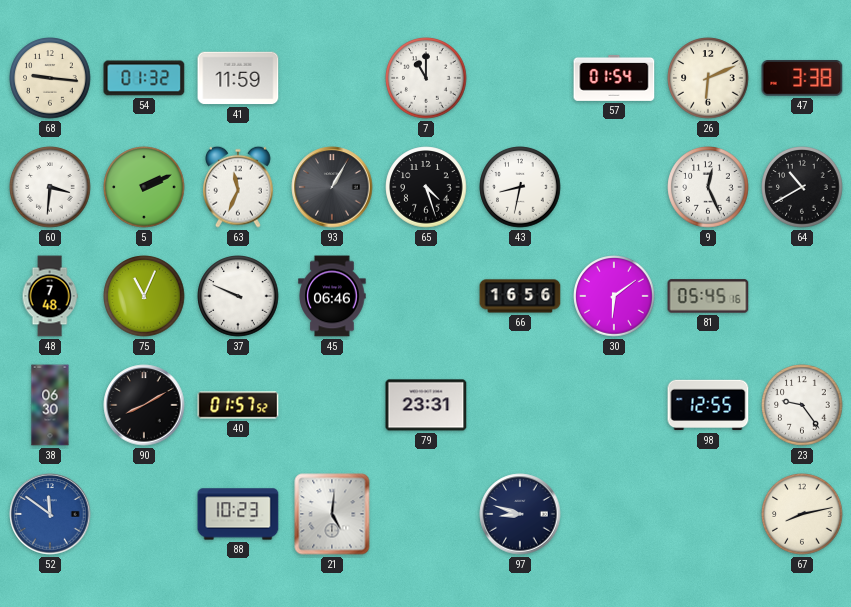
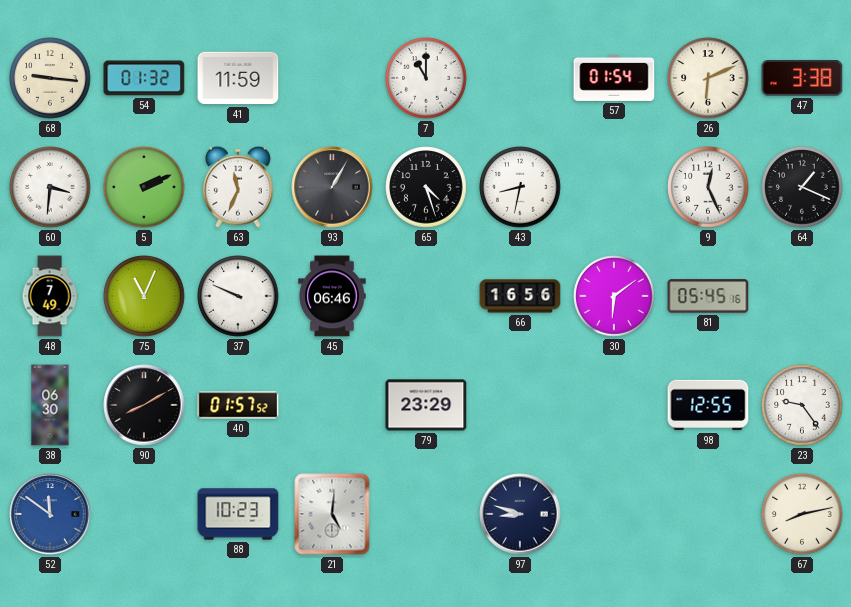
64: 10:40 -> 1:19 (802, 187)
48: 7:48 -> 7:49 (50, 296)
79: 23:31 -> 23:29 (426, 405)
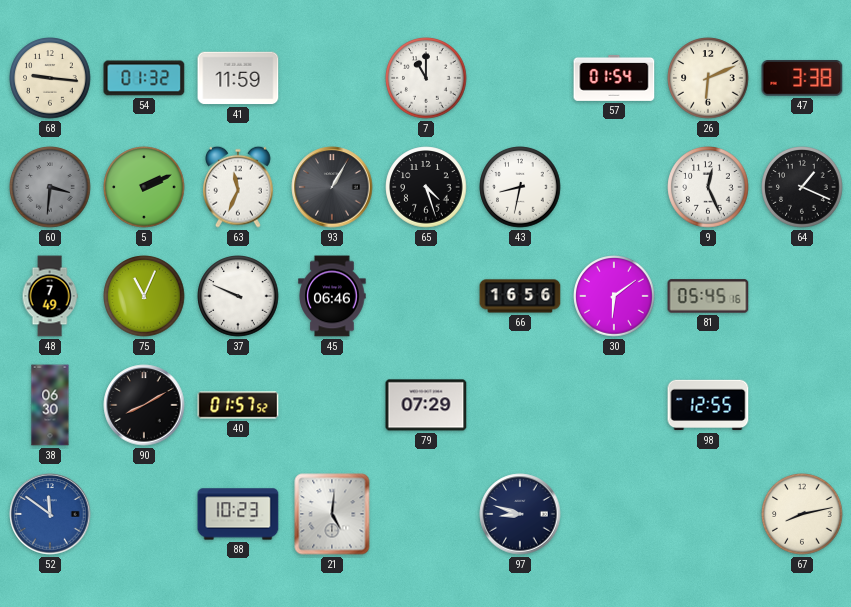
60 dial: white -> grey (50, 187)
79: 23:29 -> 07:29 (426, 405)
23: 9:24 -> none (802, 405)
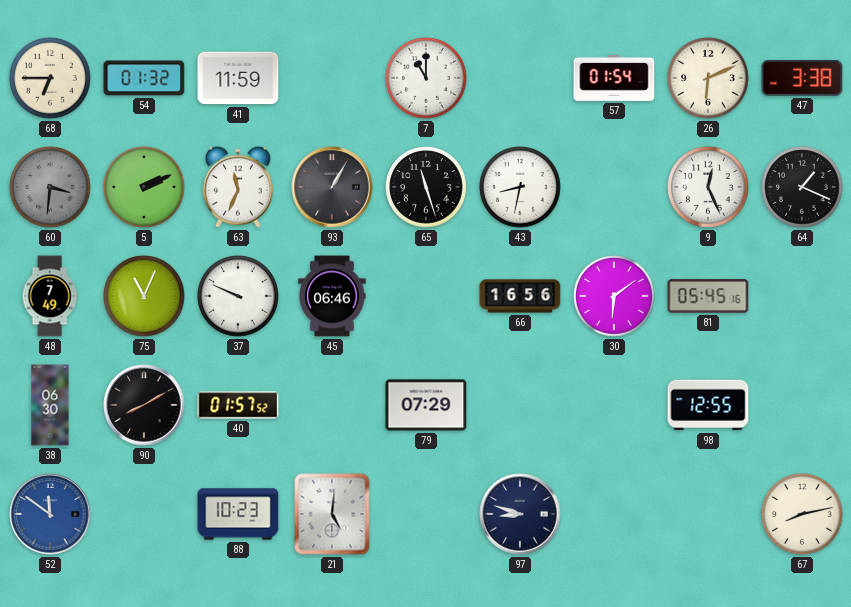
68: 9:16 -> 6:45 (50, 78)
65: 4:27 -> 11:27 (426, 187)
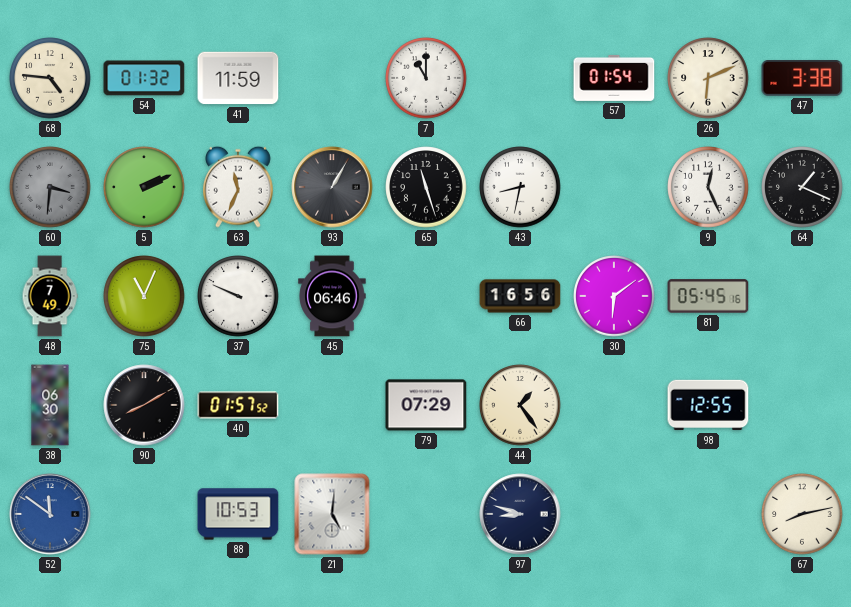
68: 6:45 -> 4:46 (50, 78)
44: none -> 1:24 (520, 405)
88: 10:23 -> 10:53 (238, 514)
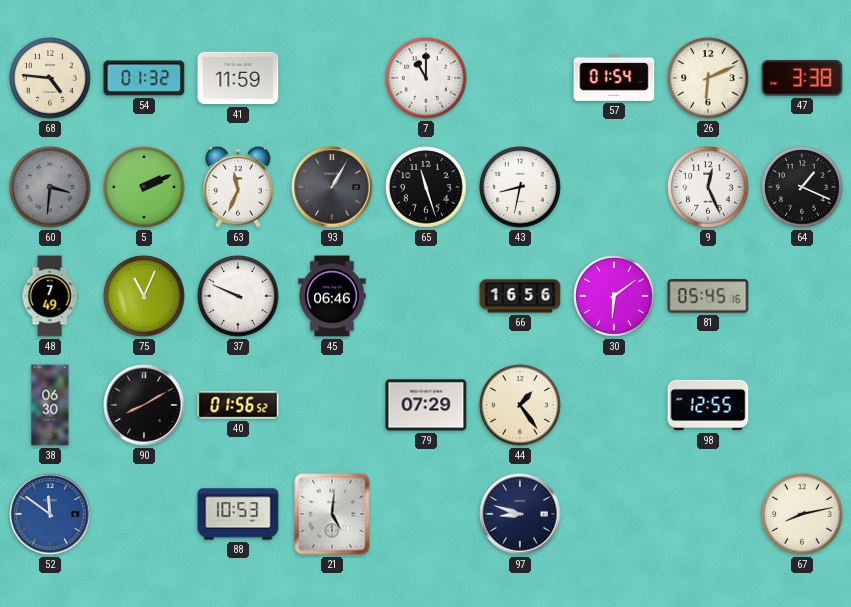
40: 01:57 -> 01:56 (238, 405)
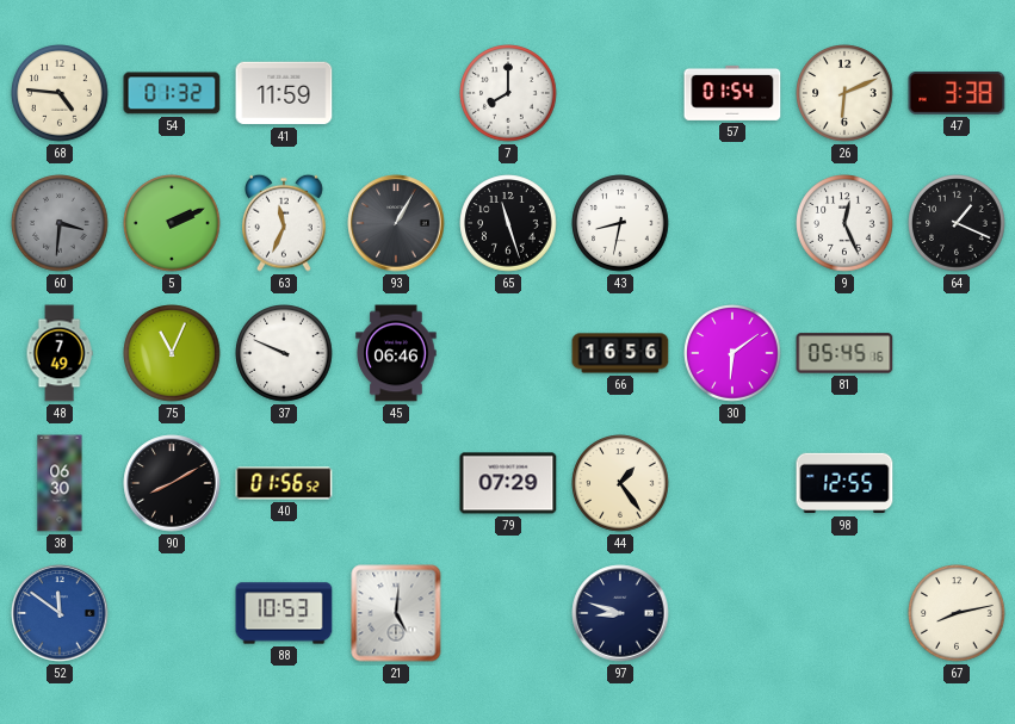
7: 11:00 -> 8:00 (508, 93)
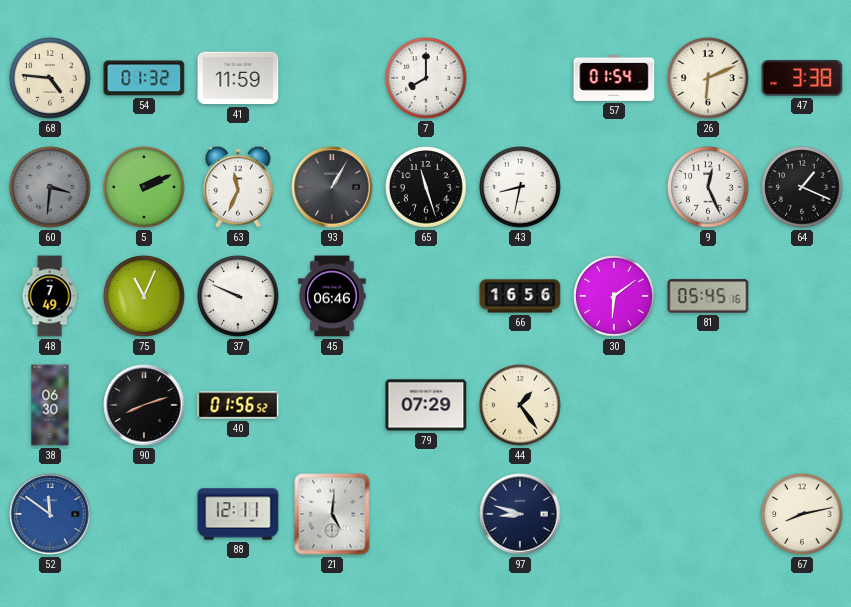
90: 8:10 -> 8:12 (144, 405)
98: 12:55 -> none (844, 483)
88: 10:53 -> 12:11 (238, 514)
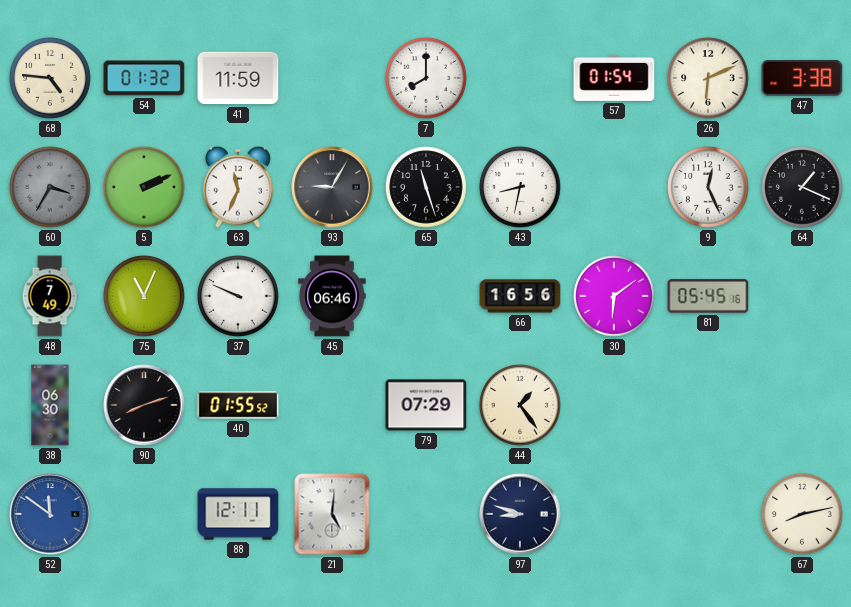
60: 3:31 -> 3:35 (50, 187)
93: 1:05 -> 9:05 (332, 187)
40: 01:56 -> 01:55 (238, 405)
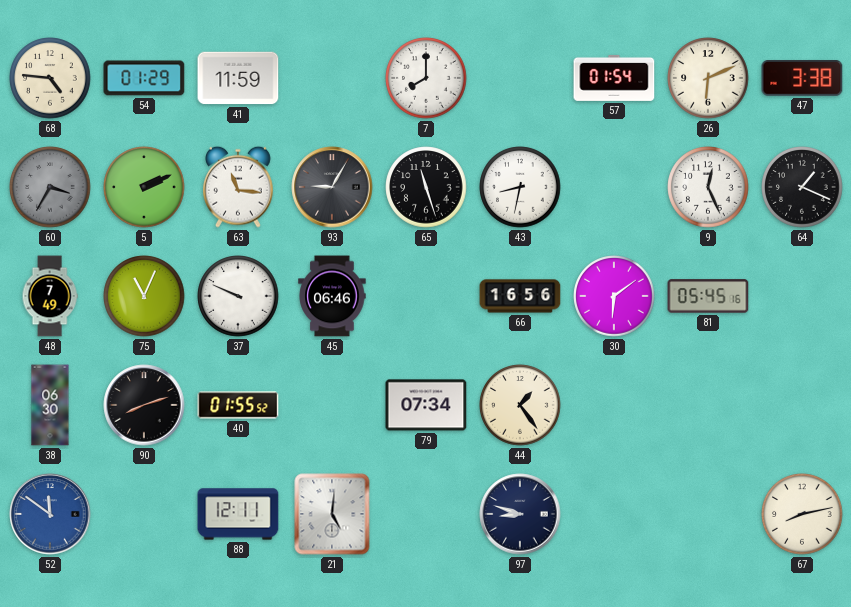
54: 01:32 -> 01:29 (144, 78)
63: 11:34 -> 11:16 (239, 187)
79: 07:29 -> 07:34 (426, 405)
